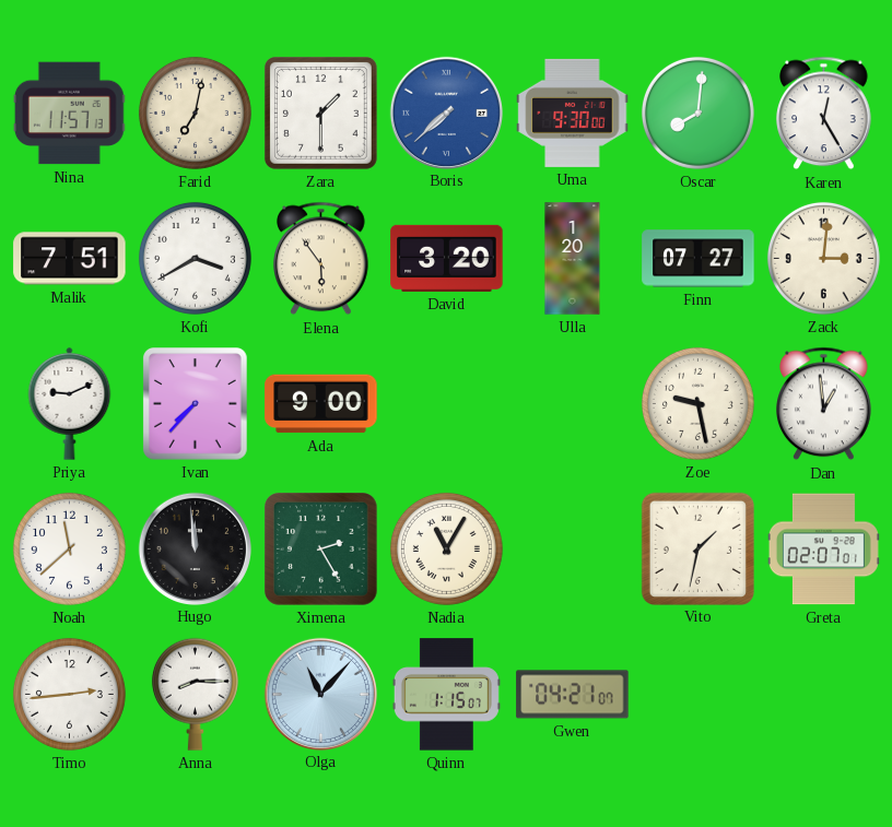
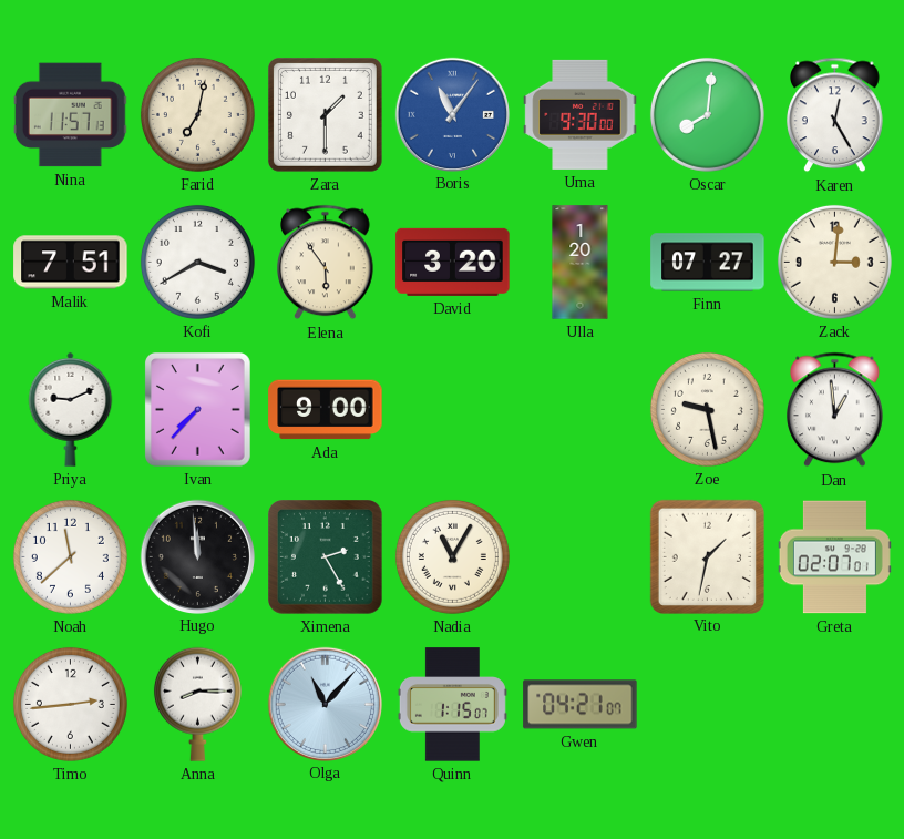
Boris: 7:38 -> 11:06 (452, 114)
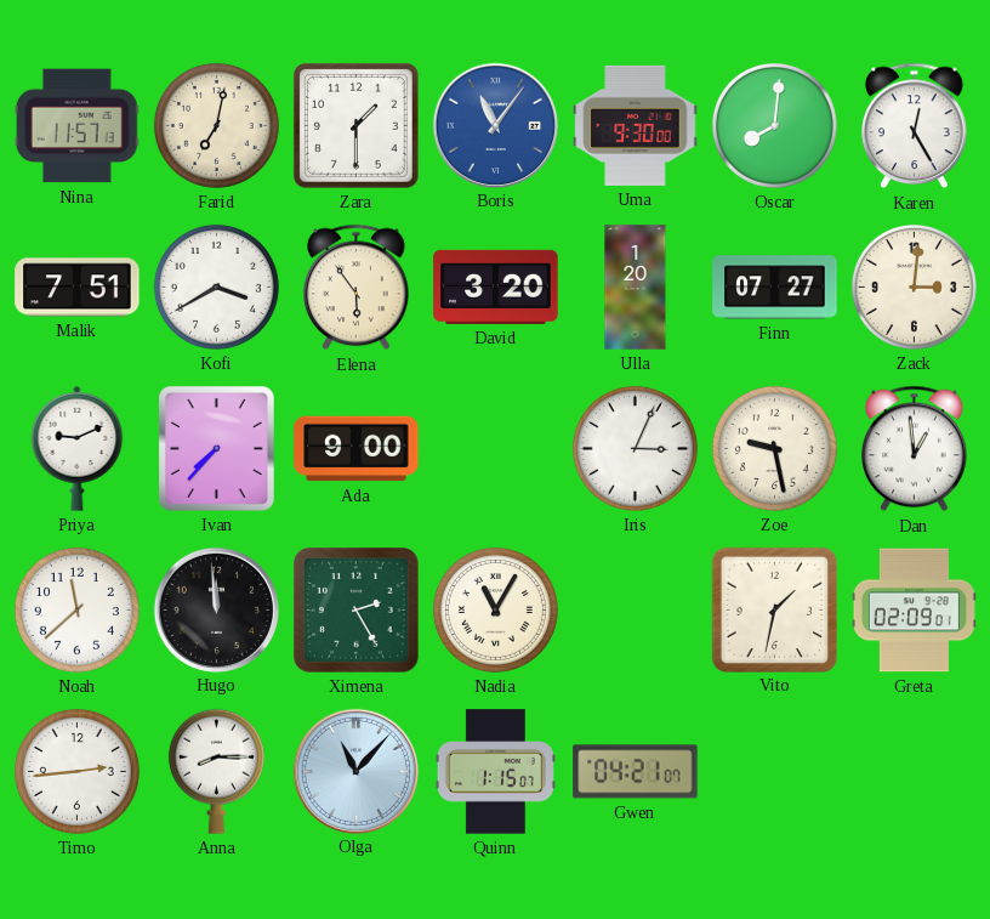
Iris: none -> 3:04 (635, 448)
Greta: 02:07 -> 02:09 (914, 611)
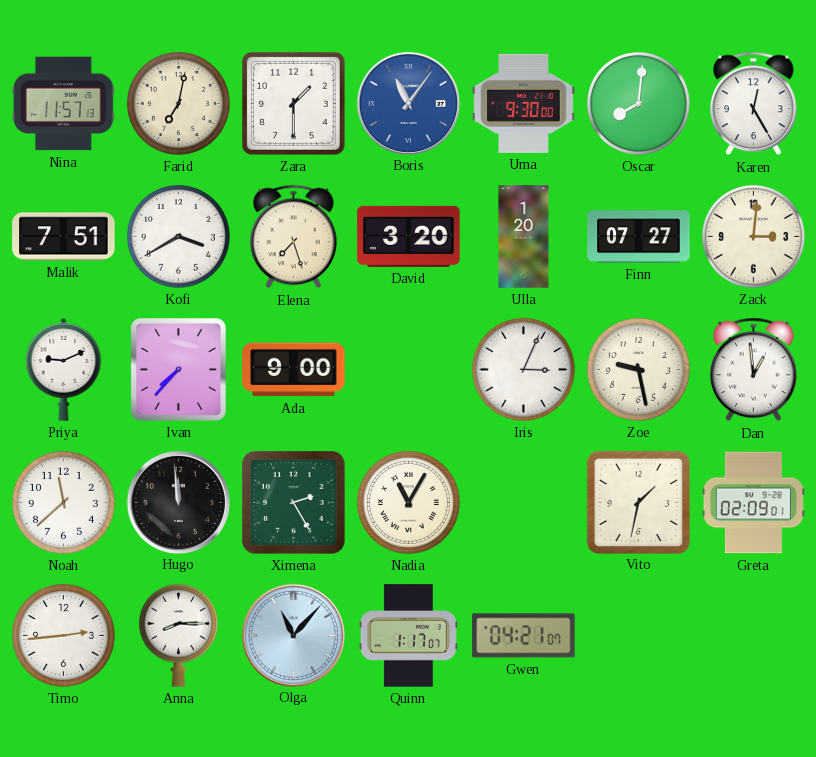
Elena: 5:54 -> 7:27 (294, 237)
Quinn: 1:15 -> 1:17 (408, 636)
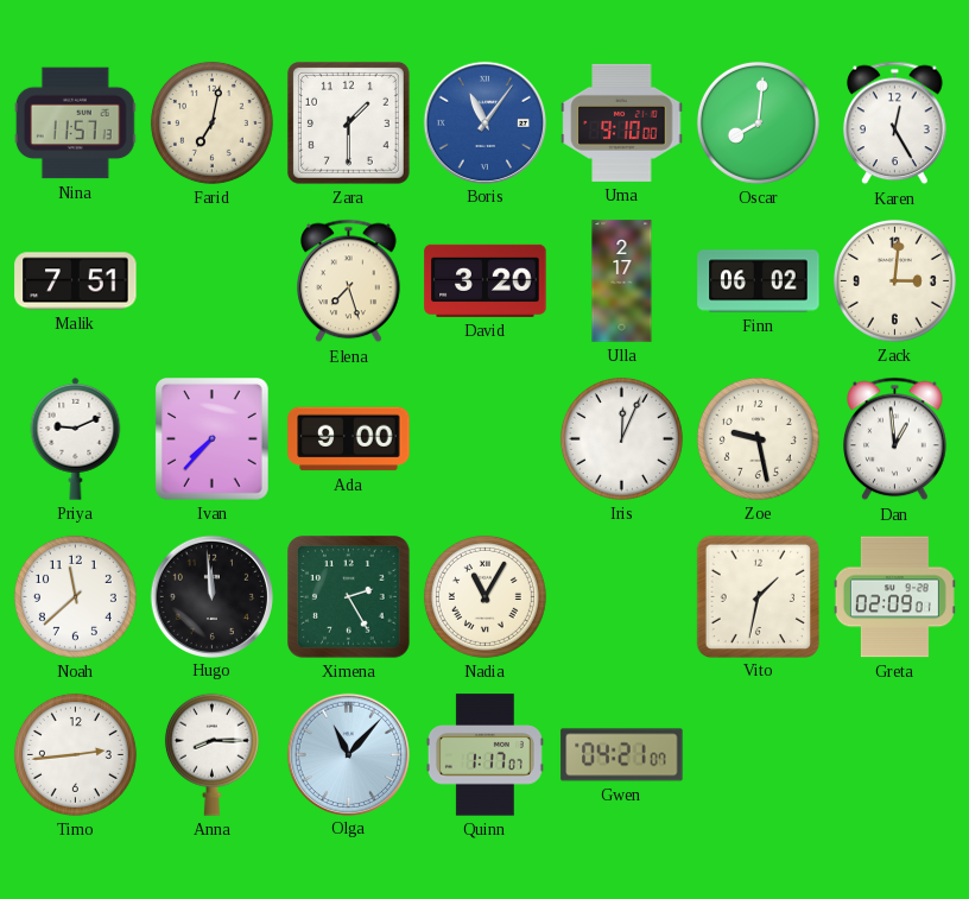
Uma: 9:30 -> 9:10 (622, 122)
Kofi: 3:40 -> none (178, 236)
Ulla: 1:20 -> 2:17 (622, 281)
Finn: 07:27 -> 06:02 (759, 281)
Iris: 3:04 -> 12:04 (621, 438)
